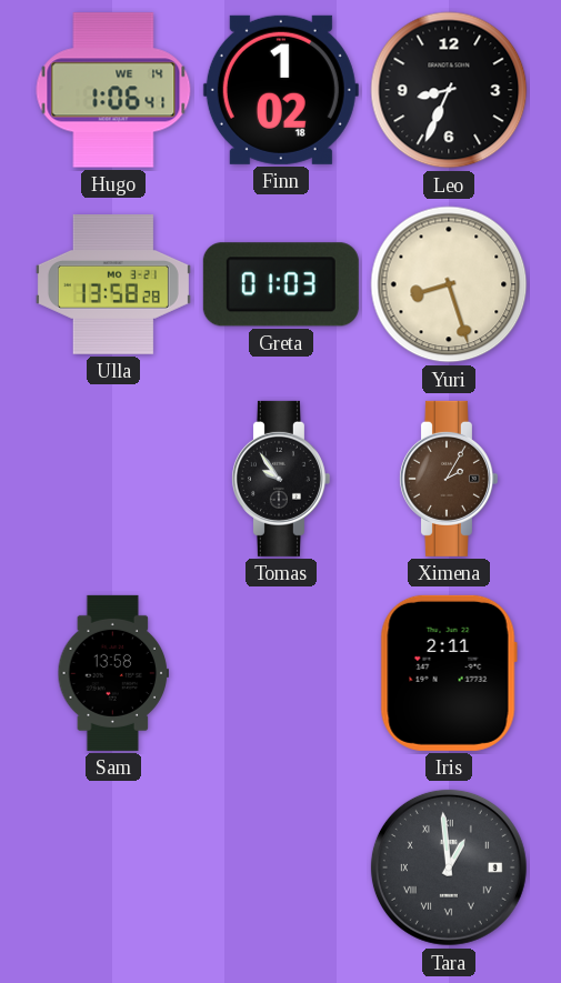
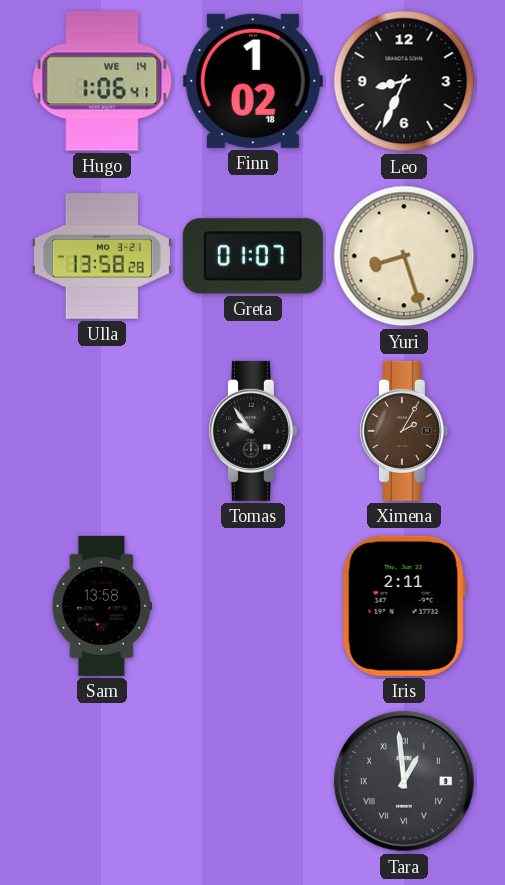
Greta: 01:03 -> 01:07 (253, 256)
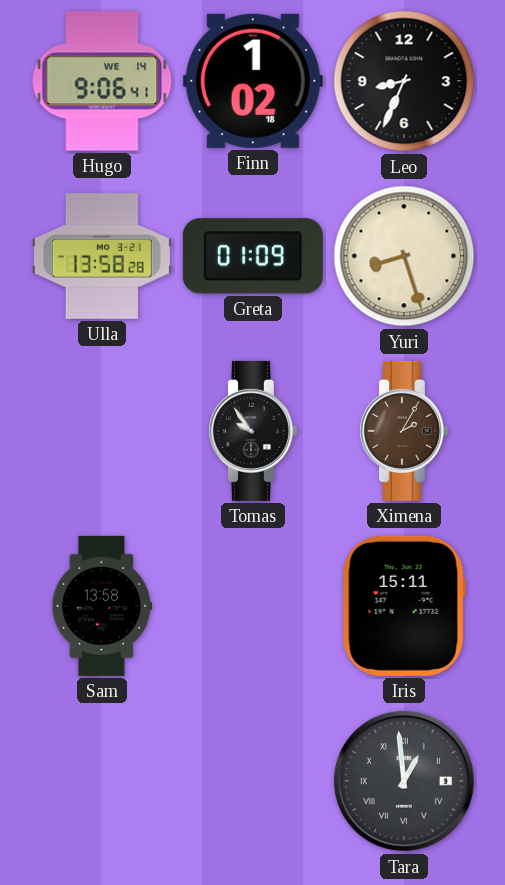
Hugo: 1:06 -> 9:06 (102, 81)
Greta: 01:07 -> 01:09 (253, 256)
Iris: 2:11 -> 15:11 (404, 606)
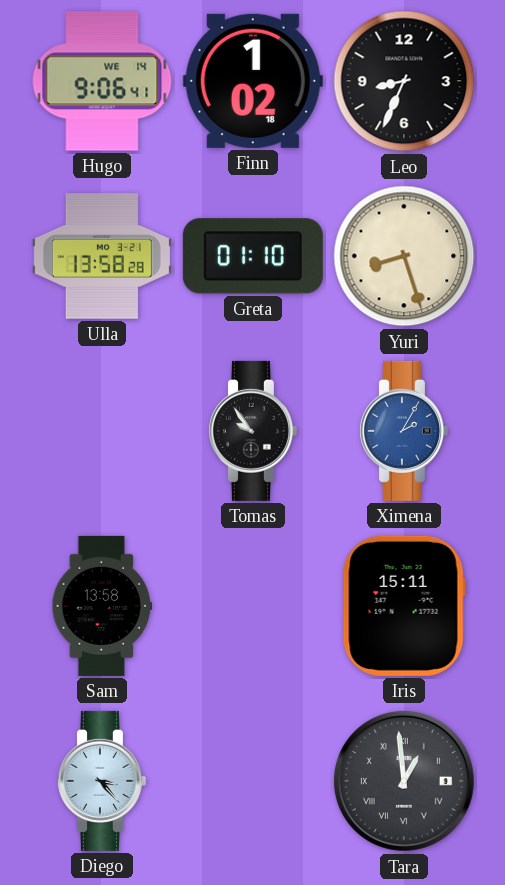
Greta: 01:09 -> 01:10 (253, 256)
Ximena dial: brown -> blue (403, 431)
Diego: none -> 3:23 (101, 781)
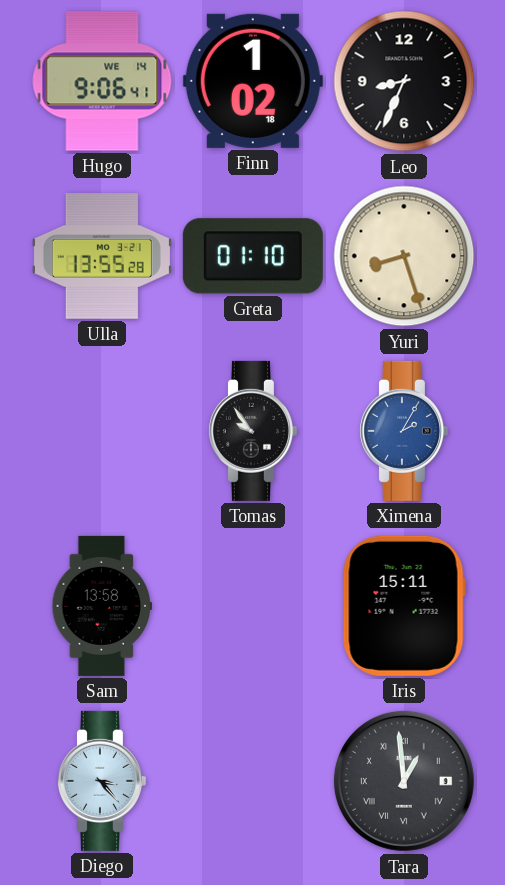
Ulla: 13:58 -> 13:55 (102, 257)
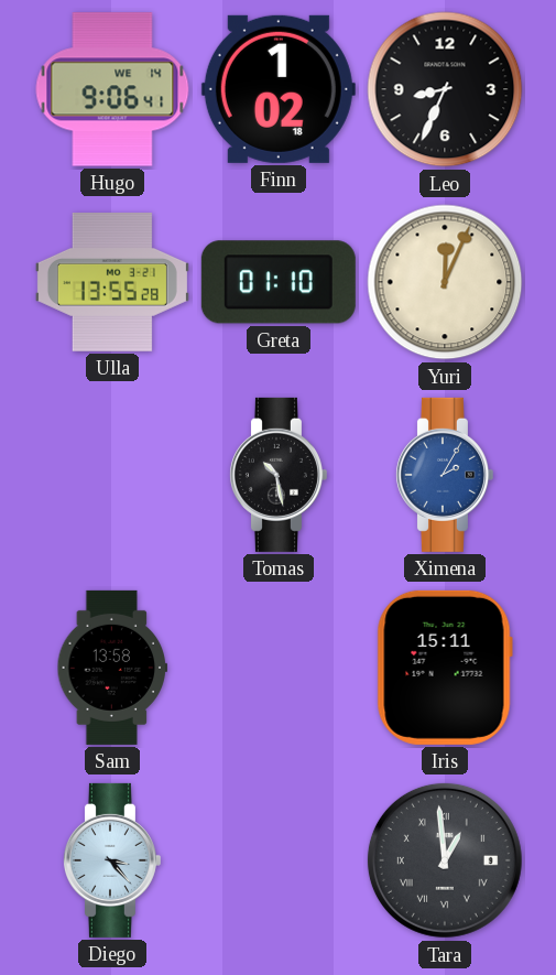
Yuri: 8:27 -> 12:04 (445, 282)
Tomas: 9:54 -> 10:28 (277, 475)
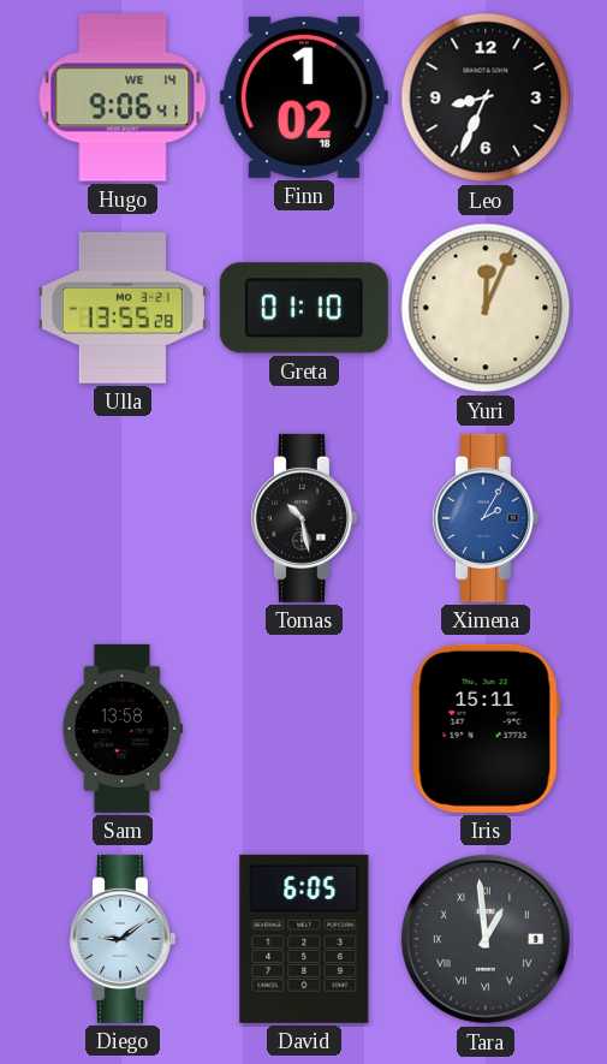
Diego: 3:23 -> 9:09 (121, 939)
David: none -> 6:05 (304, 939)
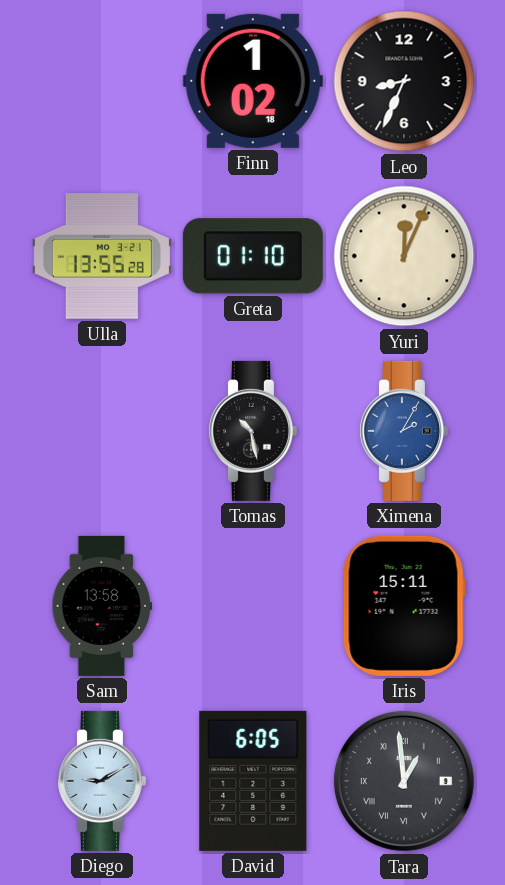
Hugo: 9:06 -> none (123, 97)
Diego: 9:09 -> 9:10 (101, 781)
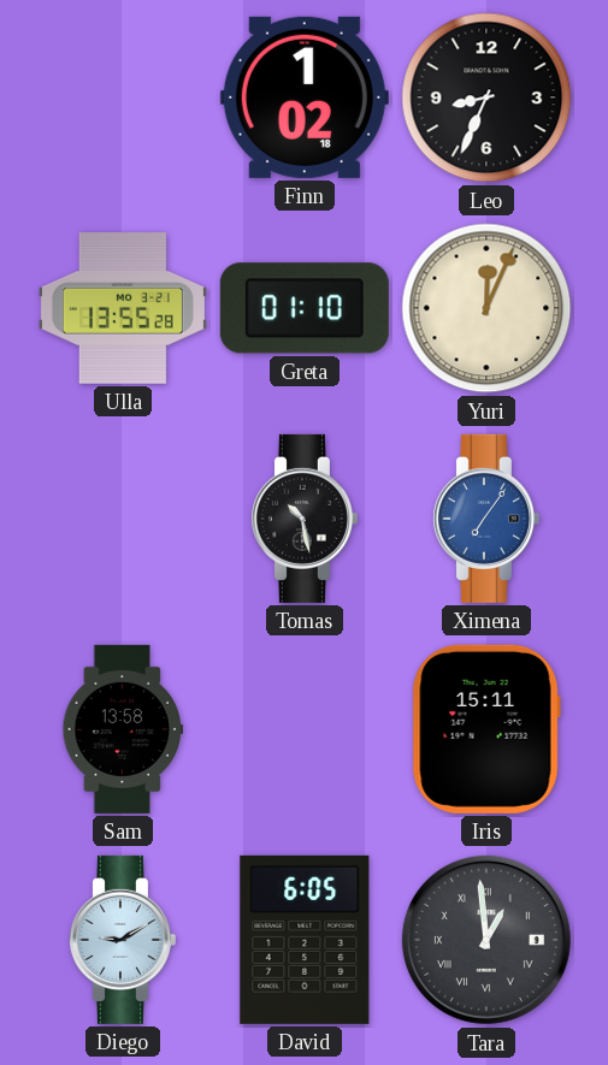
Ximena: 2:05 -> 7:06 (485, 519)
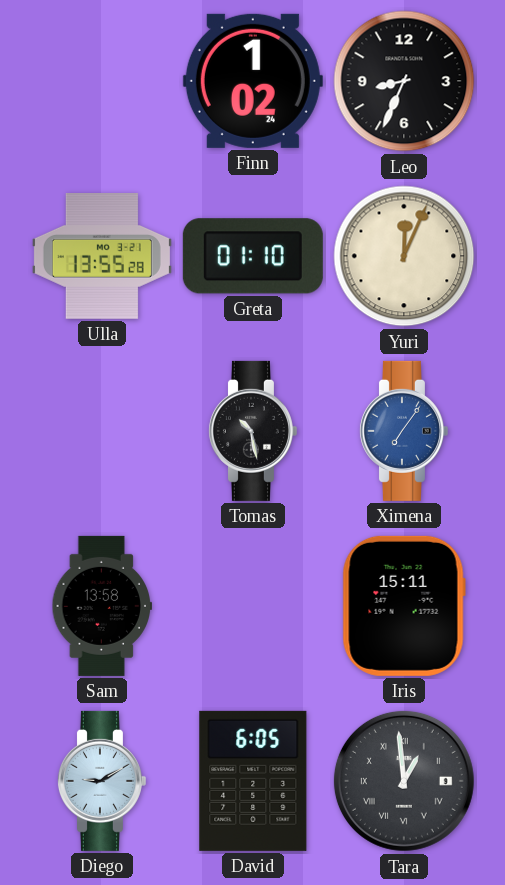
Finn: 1:02:18 -> 1:02:24 (253, 81)
